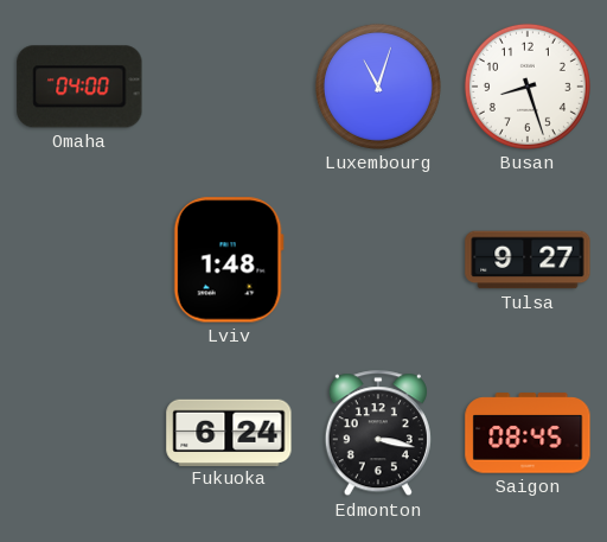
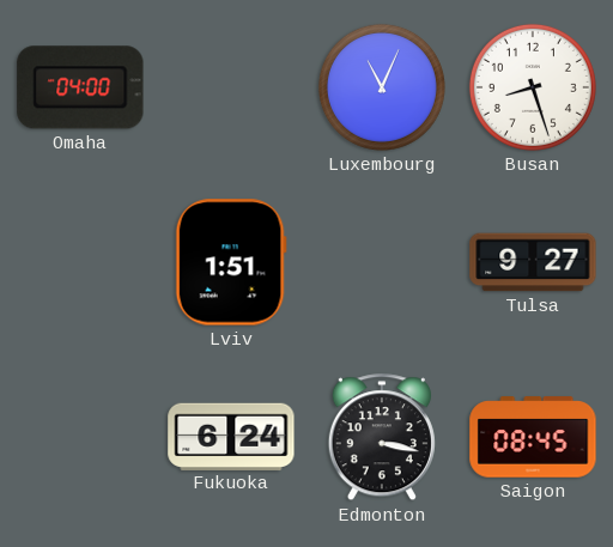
Luxembourg: 11:03 -> 11:04 (382, 87)
Lviv: 1:48 -> 1:51 (231, 262)
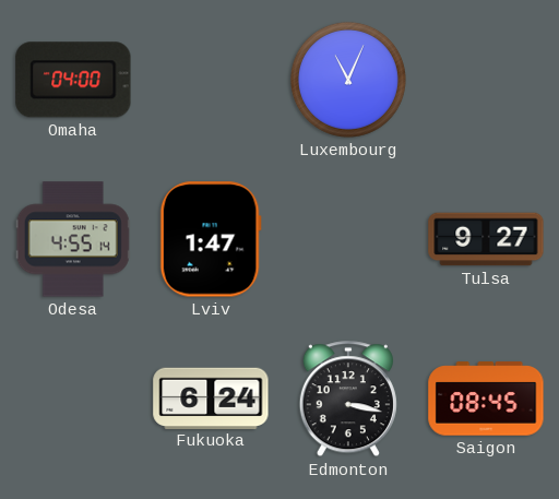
Busan: 8:27 -> none (533, 87)
Odesa: none -> 4:55 (73, 239)
Lviv: 1:51 -> 1:47 (211, 239)
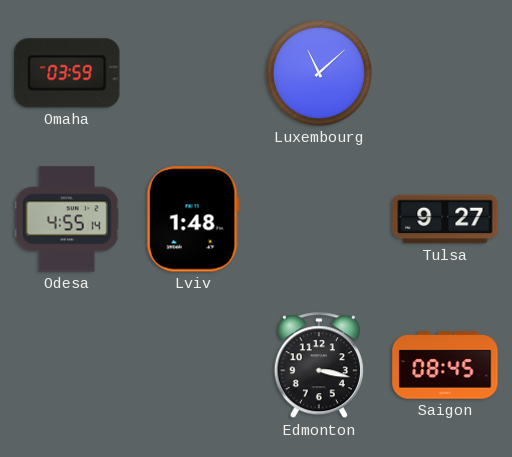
Omaha: 04:00 -> 03:59 (67, 73)
Luxembourg: 11:04 -> 11:08 (319, 73)
Lviv: 1:47 -> 1:48 (193, 219)
Fukuoka: 6:24 -> none (211, 397)
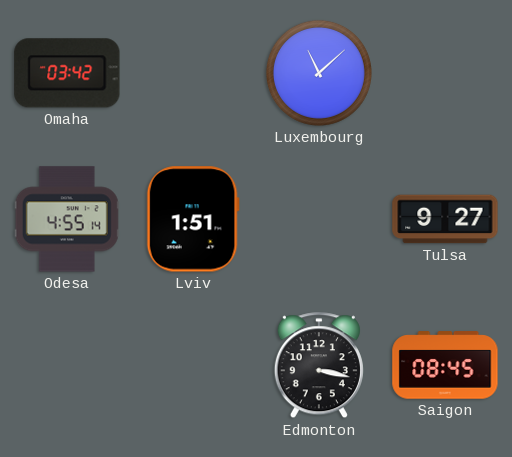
Omaha: 03:59 -> 03:42 (67, 73)
Lviv: 1:48 -> 1:51 (193, 219)
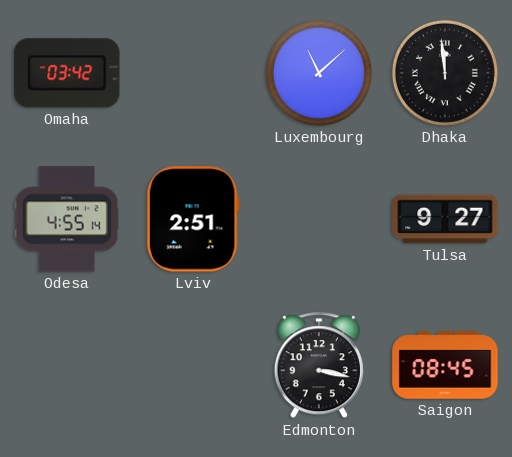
Dhaka: none -> 11:59 (445, 73)
Lviv: 1:51 -> 2:51 (193, 219)
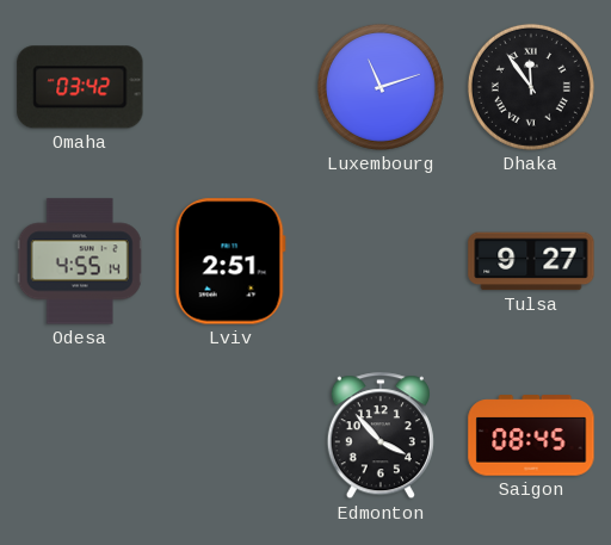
Luxembourg: 11:08 -> 11:12 (381, 87)
Dhaka: 11:59 -> 11:54 (531, 87)
Edmonton: 3:17 -> 3:53 (381, 436)
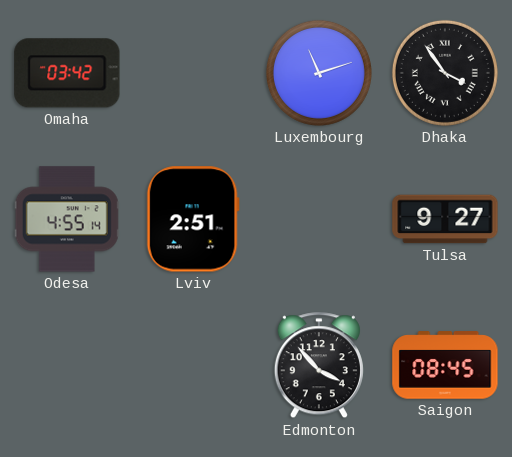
Dhaka: 11:54 -> 3:54 (445, 73)
